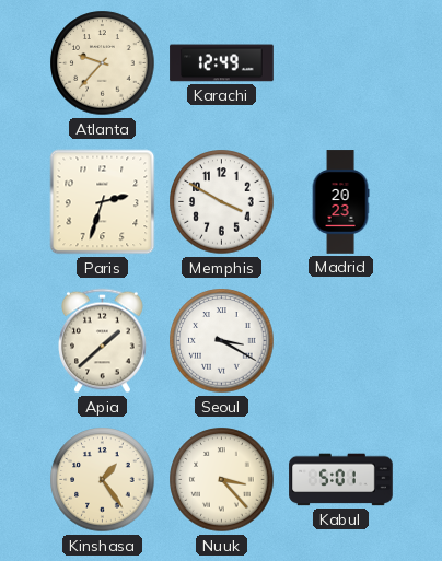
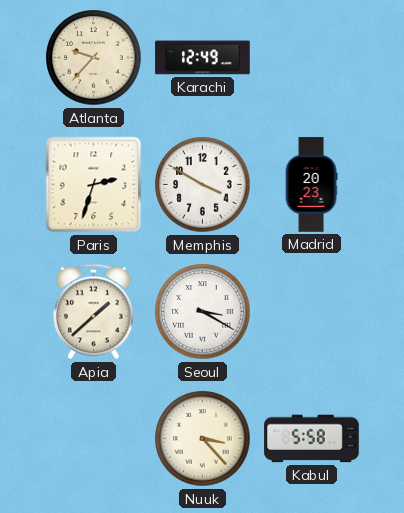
Kinshasa: 1:24 -> none (103, 480)
Kabul: 5:01 -> 5:58 (312, 439)
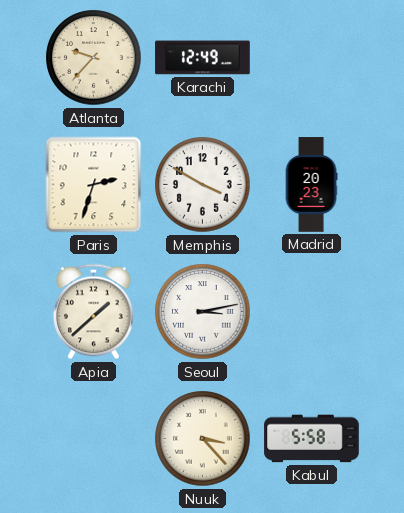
Seoul: 3:20 -> 3:13 (203, 312)
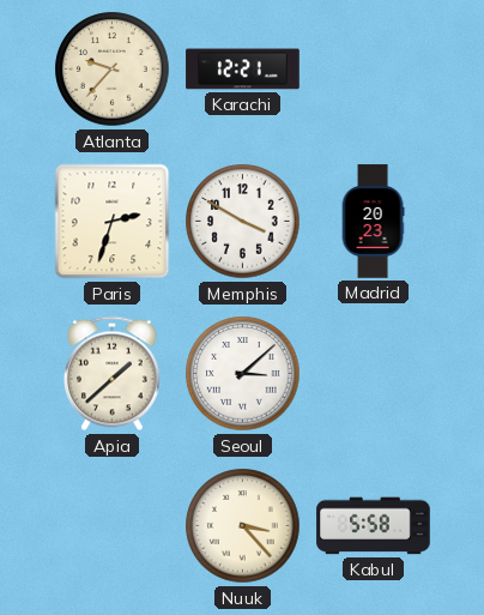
Karachi: 12:49 -> 12:21 (243, 70)
Seoul: 3:13 -> 3:08 (243, 374)
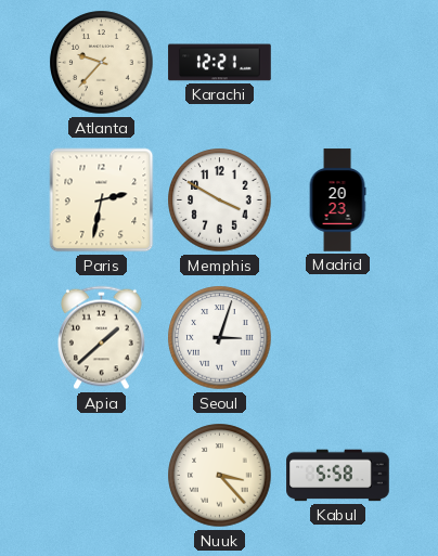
Paris: 2:33 -> 2:32 (102, 201)
Seoul: 3:08 -> 3:03 (220, 338)
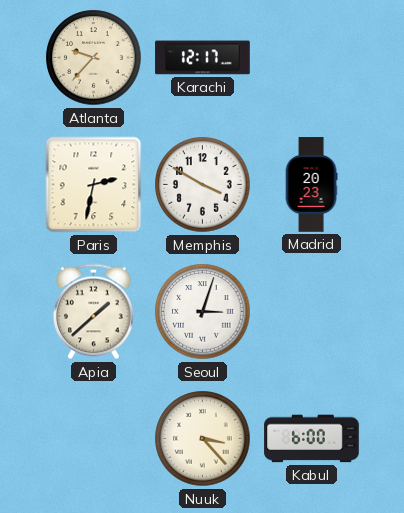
Karachi: 12:21 -> 12:17 (203, 58)
Kabul: 5:58 -> 6:00 (312, 439)
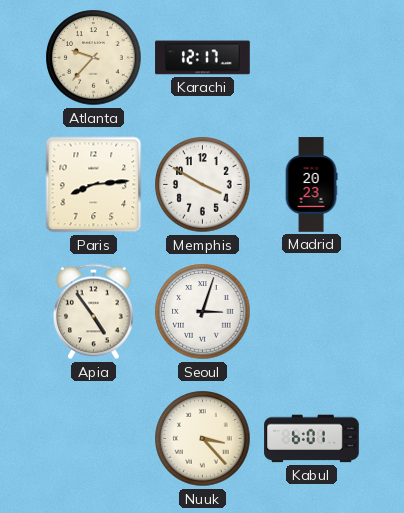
Paris: 2:32 -> 8:14 (94, 185)
Apia: 1:38 -> 4:54 (94, 312)
Kabul: 6:00 -> 6:01 (312, 439)
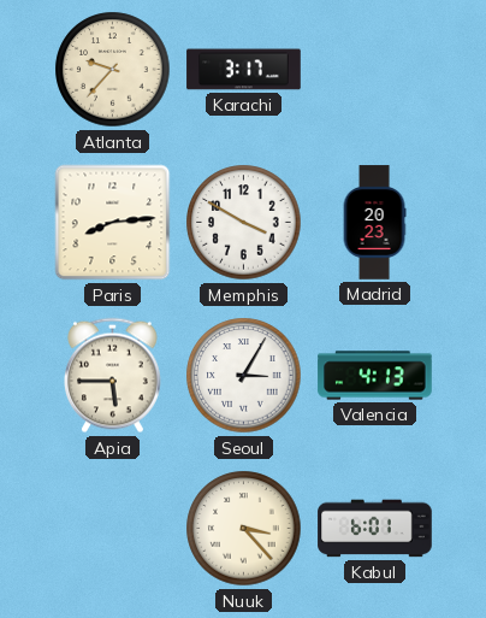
Karachi: 12:17 -> 3:17 (244, 70)
Apia: 4:54 -> 5:45 (113, 376)
Seoul: 3:03 -> 3:05 (244, 376)
Valencia: none -> 4:13 (375, 376)
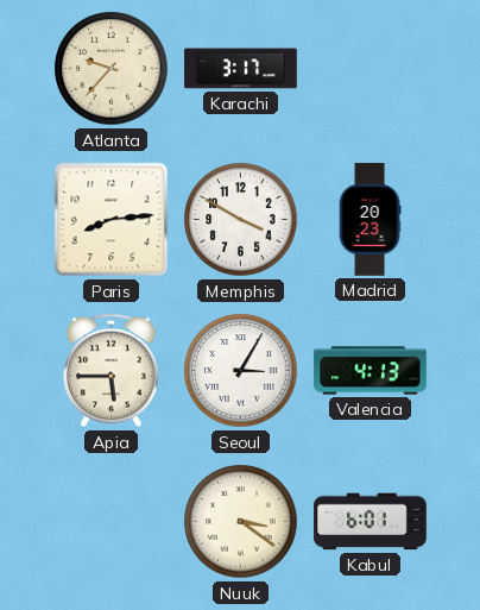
Nuuk: 3:23 -> 3:21 (241, 522)
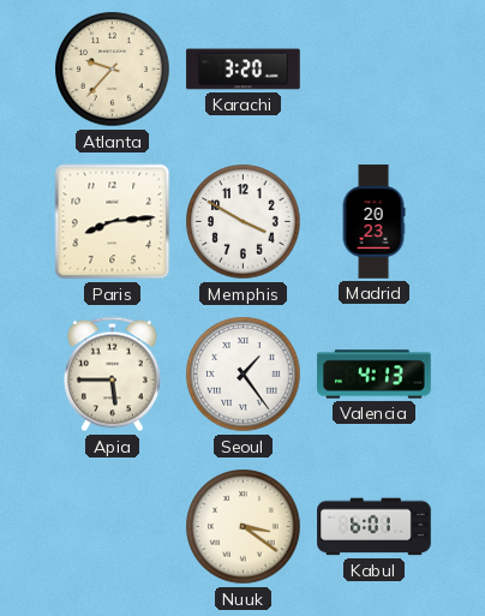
Karachi: 3:17 -> 3:20 (244, 70)
Seoul: 3:05 -> 1:24 (244, 375)
